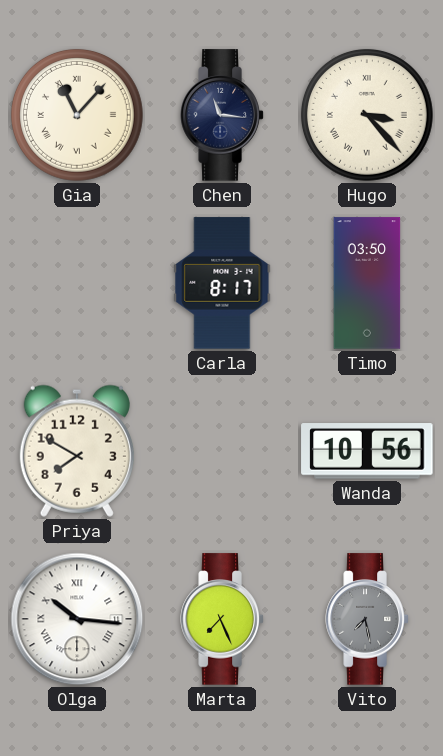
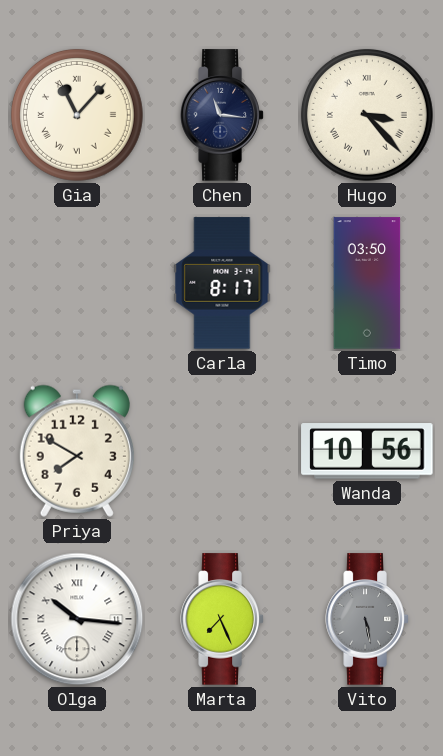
Vito: 7:28 -> 5:28 (367, 619)
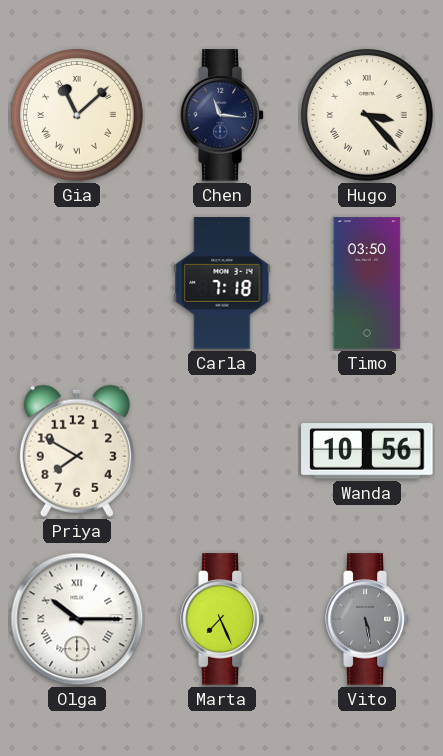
Gia: 11:07 -> 11:08 (77, 115)
Carla: 8:17 -> 7:18 (222, 283)
Olga: 10:16 -> 10:15 (77, 619)
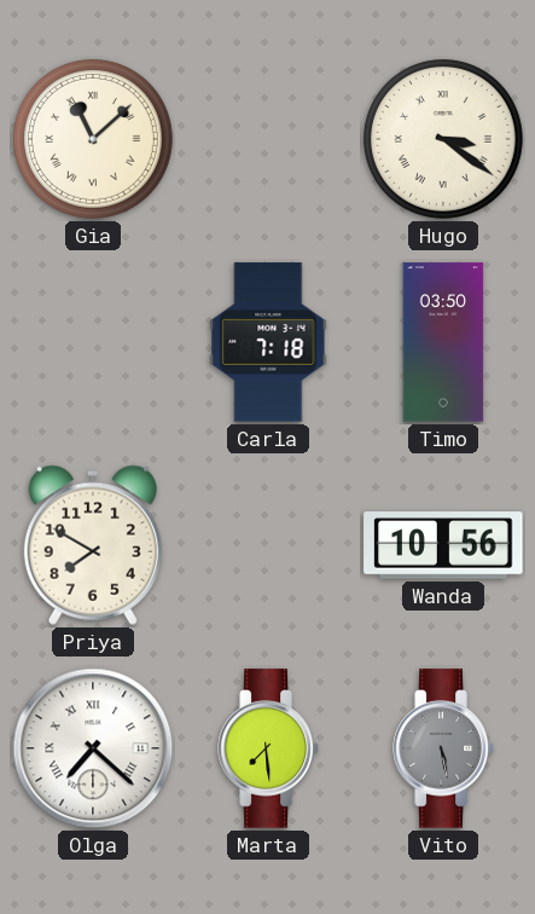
Chen: 11:16 -> none (222, 115)
Hugo: 3:23 -> 3:21 (443, 139)
Olga: 10:15 -> 7:22 (93, 748)
Marta: 7:26 -> 7:29 (268, 748)
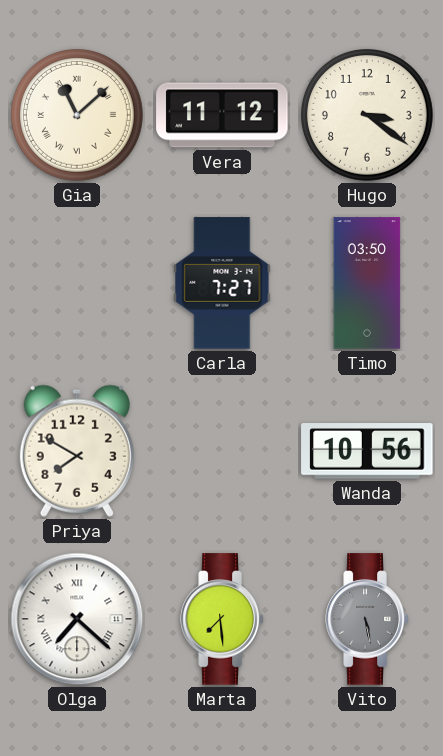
Vera: none -> 11:12 (222, 115)
Hugo numerals: Roman -> Arabic (367, 115)
Carla: 7:18 -> 7:27 (222, 283)
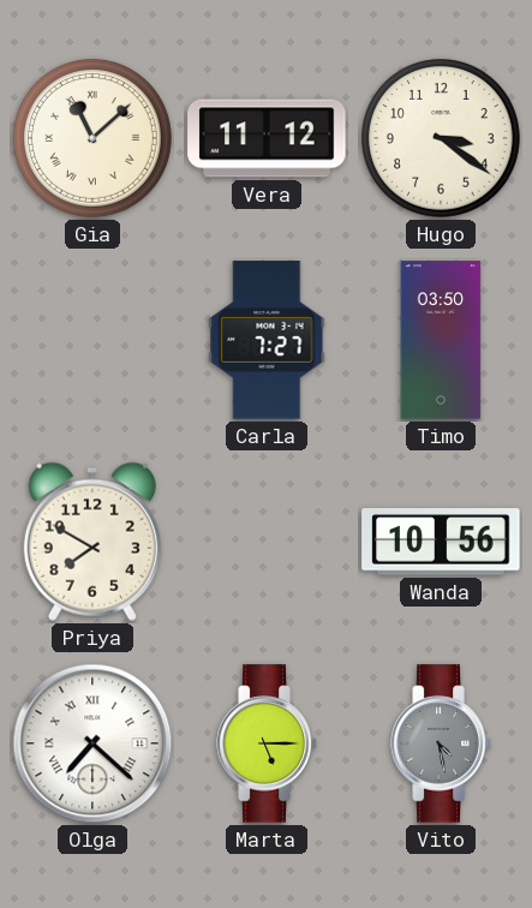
Marta: 7:29 -> 5:15 (267, 743)
Vito: 5:28 -> 4:28 (441, 743)
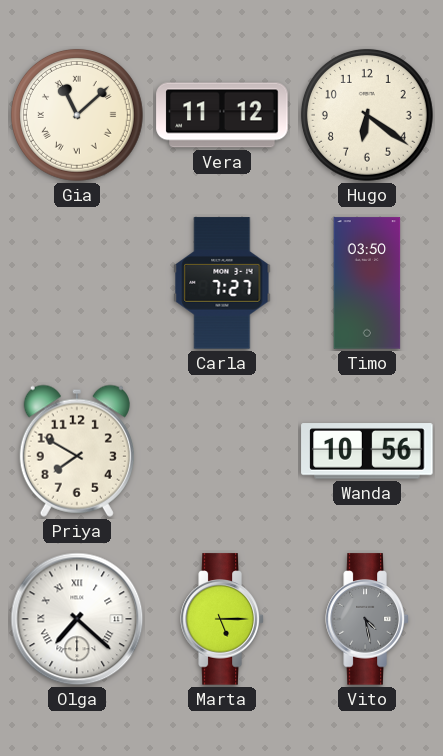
Hugo: 3:21 -> 6:21 (367, 115)
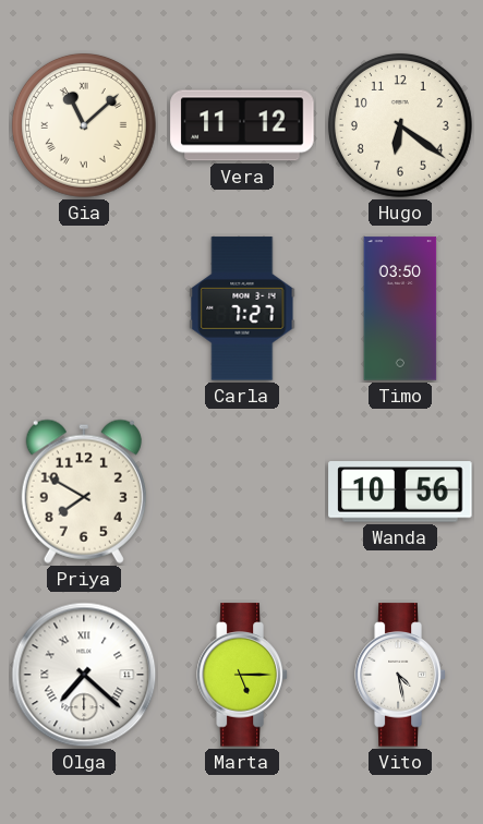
Vito dial: grey -> white (400, 675)
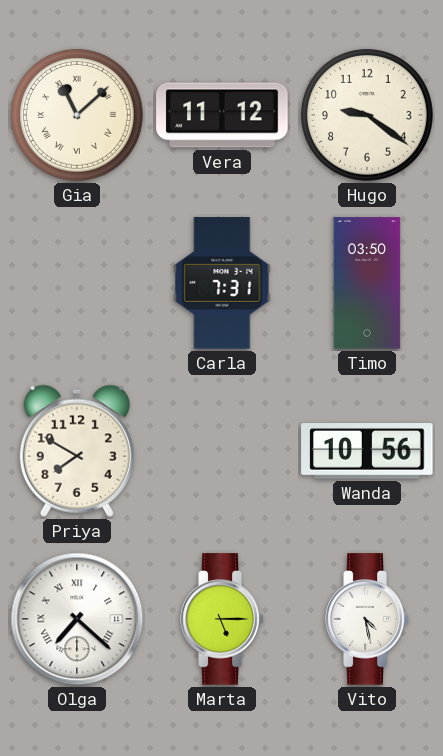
Hugo: 6:21 -> 9:21 (367, 115)
Carla: 7:27 -> 7:31 (222, 283)
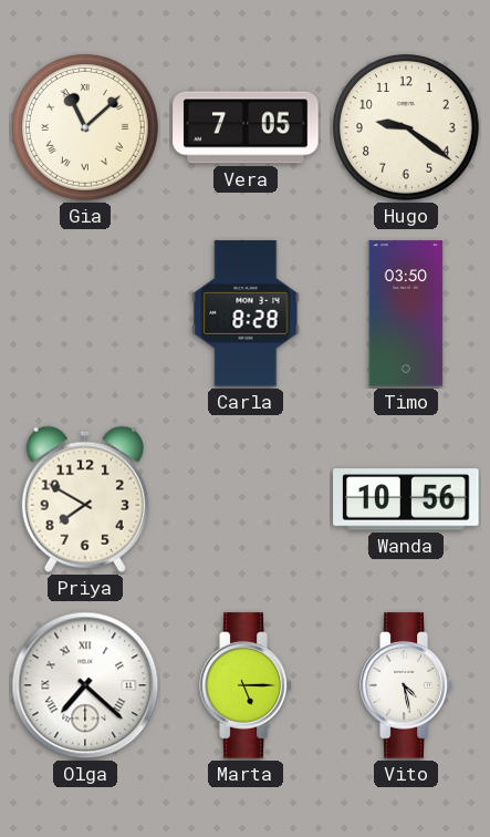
Vera: 11:12 -> 7:05 (246, 127)
Carla: 7:31 -> 8:28 (246, 313)
